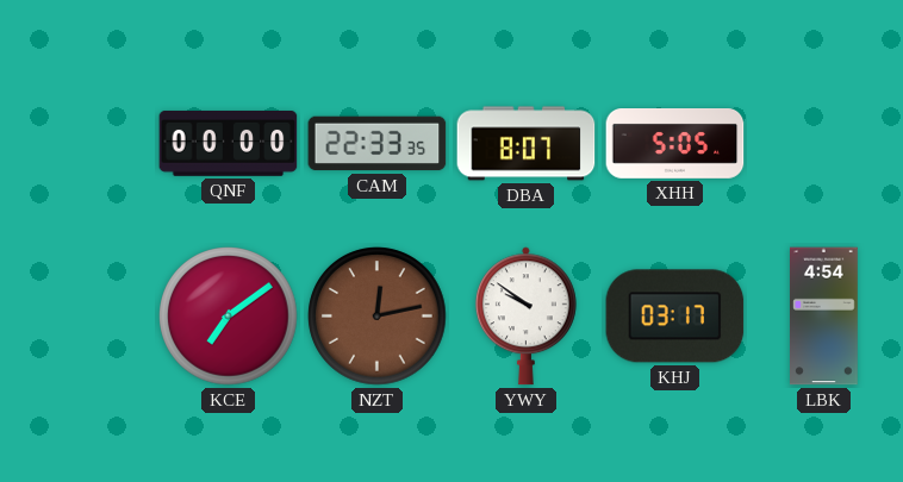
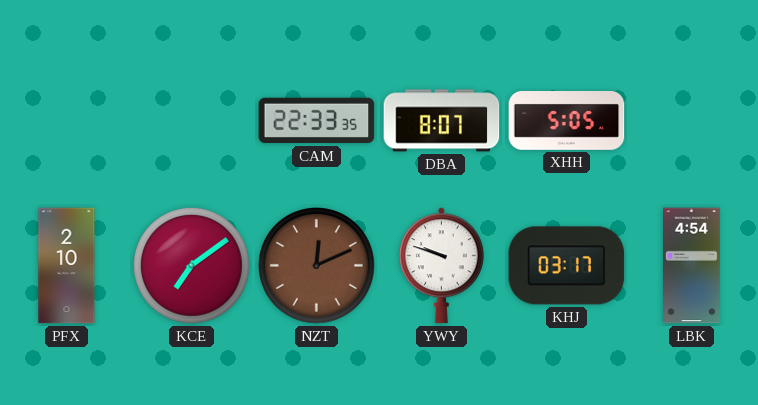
QNF: 00:00 -> none (229, 143)
PFX: none -> 2:10 (67, 266)
NZT: 12:13 -> 12:11 (317, 266)
YWY: 9:51 -> 9:48 (441, 266)
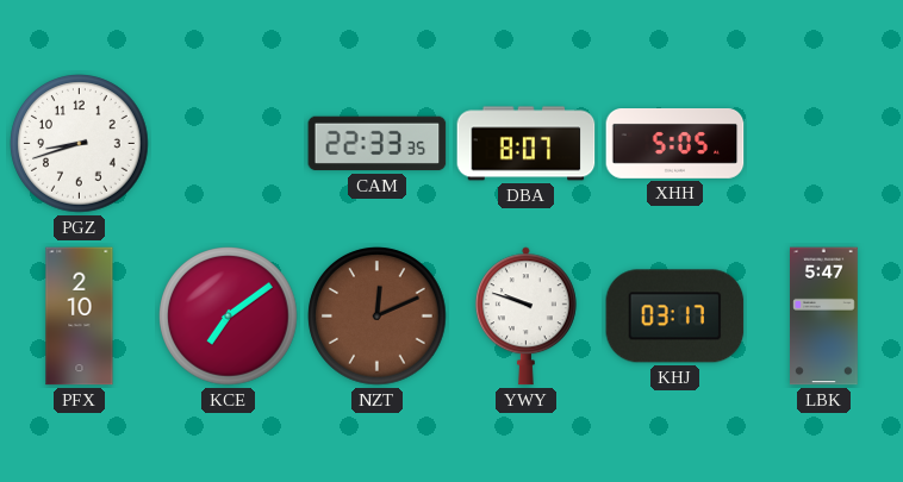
PGZ: none -> 8:42 (80, 144)
LBK: 4:54 -> 5:47 (824, 317)
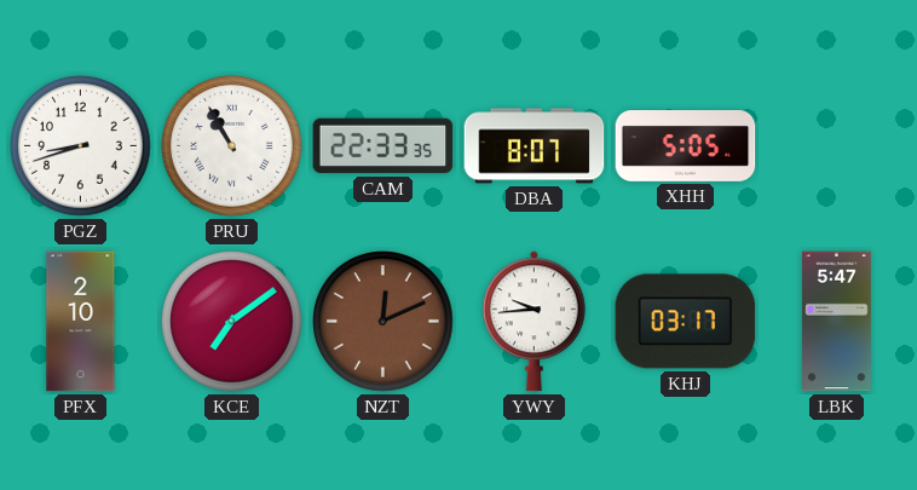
PRU: none -> 10:55 (232, 146)
YWY: 9:48 -> 9:44 (534, 322)
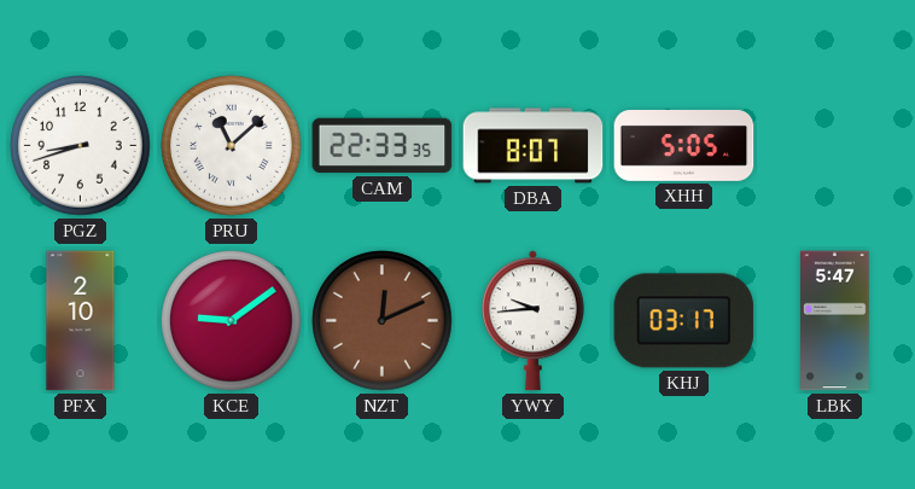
PRU: 10:55 -> 11:08 (232, 146)
KCE: 7:09 -> 9:09 (232, 321)
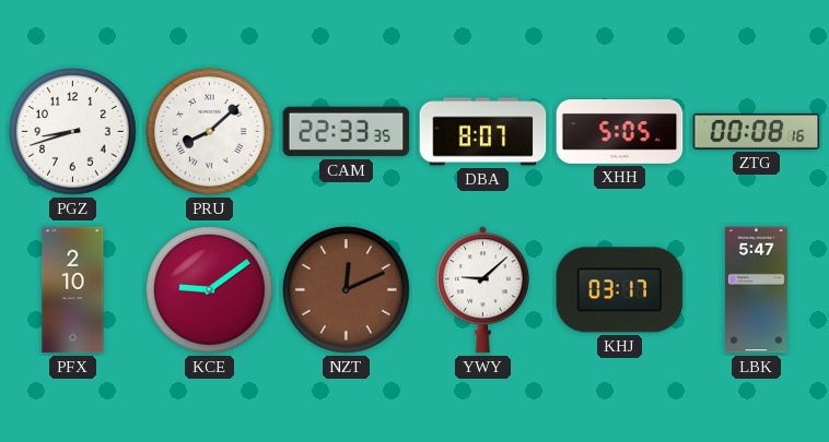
PRU: 11:08 -> 8:08 (210, 132)
ZTG: none -> 00:08 (757, 131)
YWY: 9:44 -> 9:08 (482, 290)
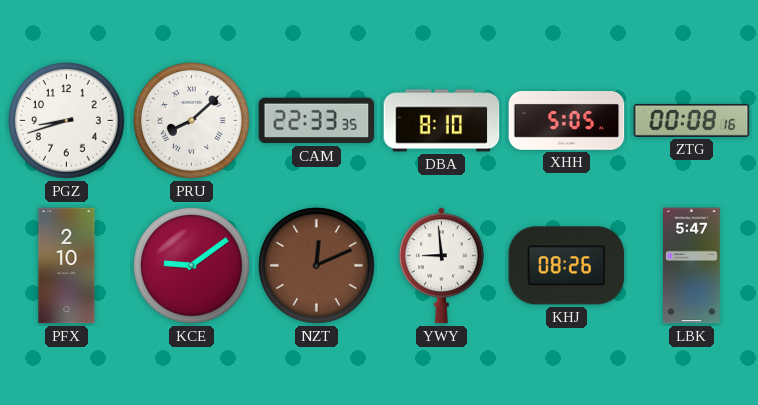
DBA: 8:07 -> 8:10 (442, 121)
YWY: 9:08 -> 8:59 (441, 266)
KHJ: 03:17 -> 08:26 (567, 266)
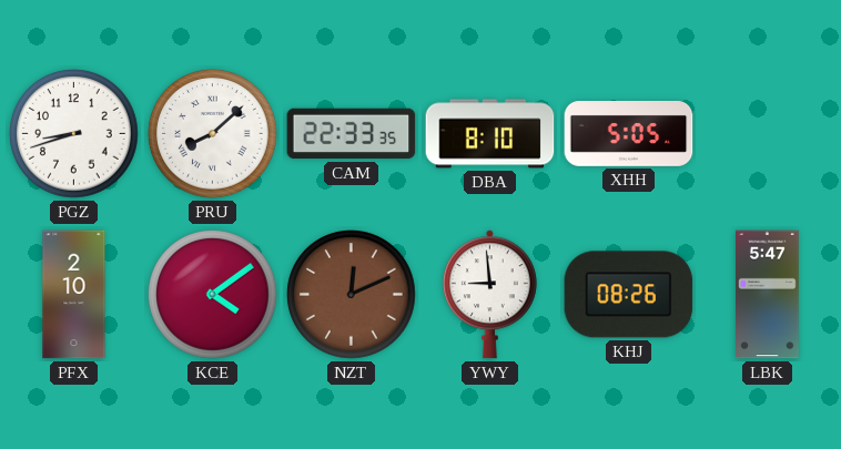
ZTG: 00:08 -> none (692, 120)
KCE: 9:09 -> 4:09 (213, 295)
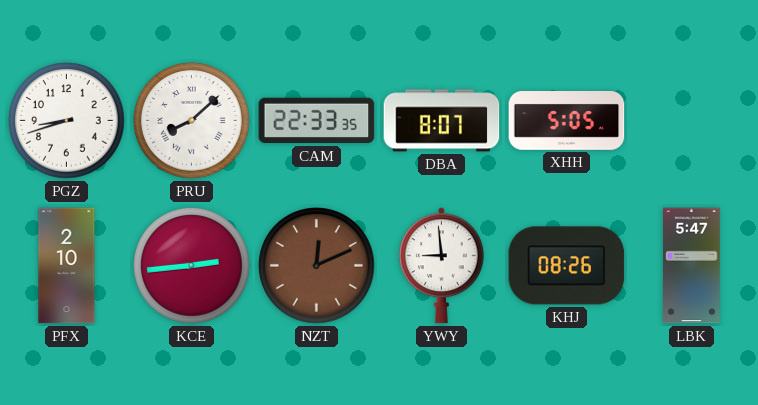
DBA: 8:10 -> 8:07 (442, 121)
KCE: 4:09 -> 2:44 (192, 266)
